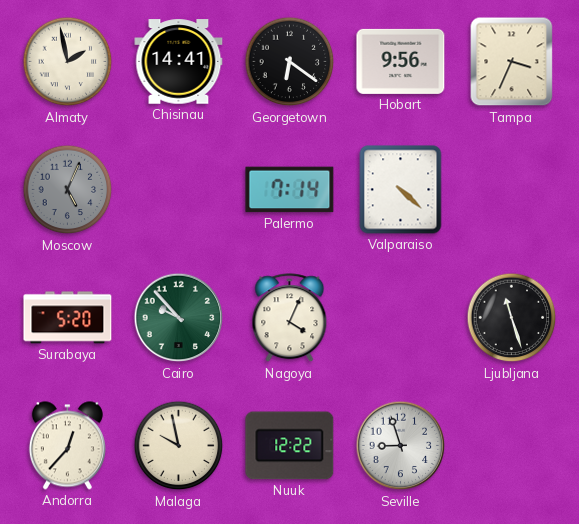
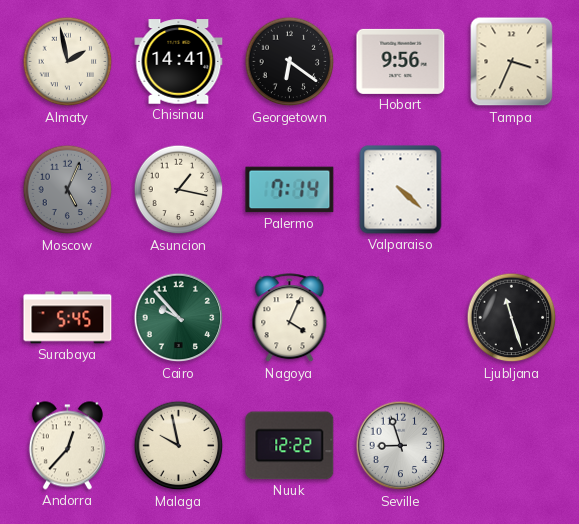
Asuncion: none -> 1:17 (179, 190)
Surabaya: 5:20 -> 5:45 (68, 318)
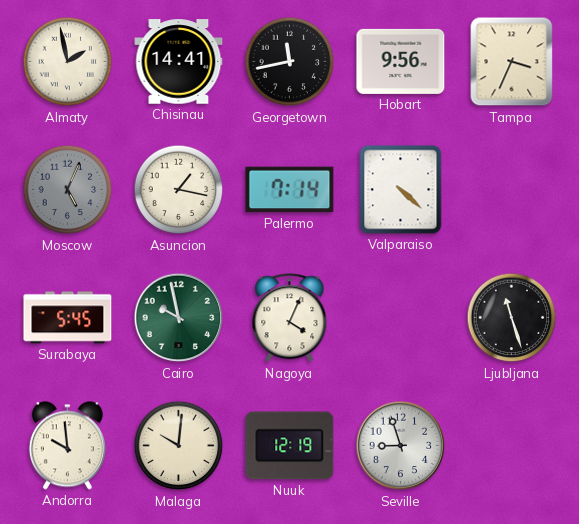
Georgetown: 6:21 -> 11:43 (290, 62)
Cairo: 9:53 -> 9:58 (179, 318)
Andorra: 12:37 -> 9:59 (67, 446)
Malaga: 9:58 -> 10:01 (179, 446)
Nuuk: 12:22 -> 12:19 (290, 446)
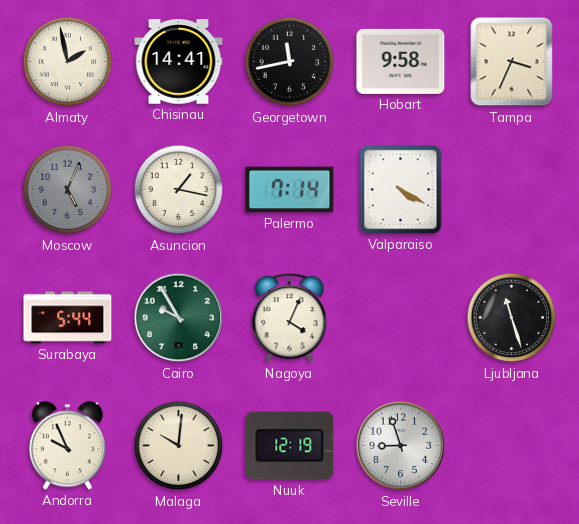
Hobart: 9:56 -> 9:58 (401, 61)
Valparaiso: 4:22 -> 4:20 (401, 190)
Surabaya: 5:45 -> 5:44 (68, 318)
Cairo: 9:58 -> 9:55 (179, 318)
Andorra: 9:59 -> 9:56 (67, 446)
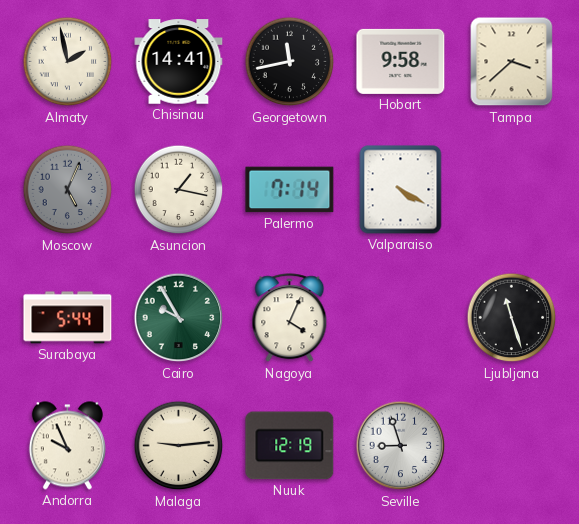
Tampa: 3:34 -> 3:38 (512, 62)
Malaga: 10:01 -> 9:14 (179, 446)
